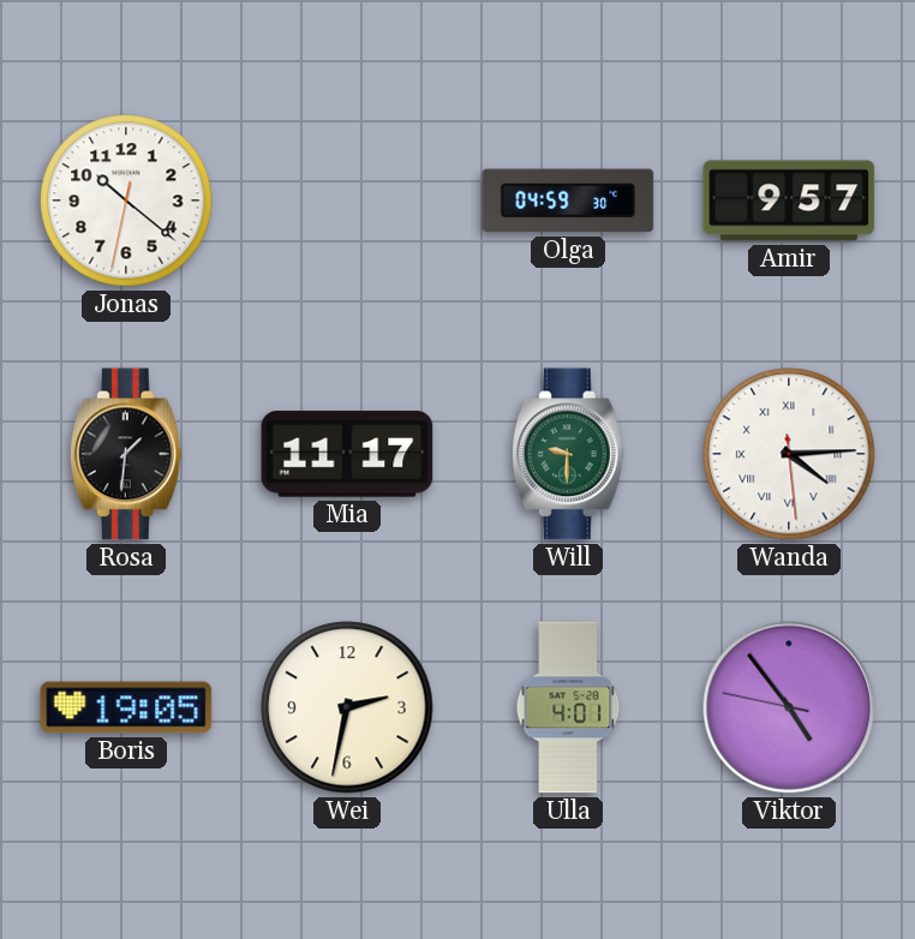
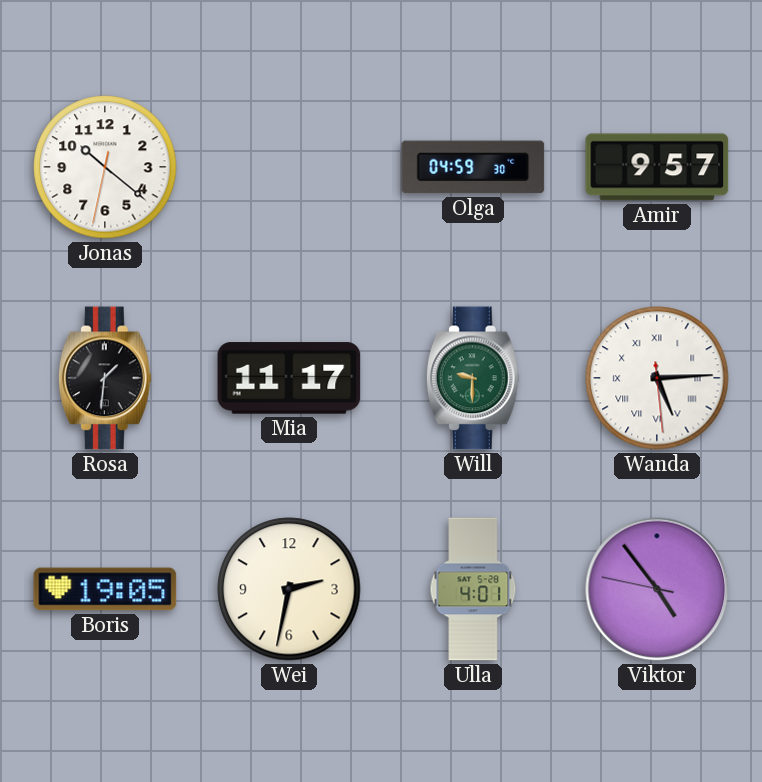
Wanda: 4:14 -> 5:14 (657, 378)
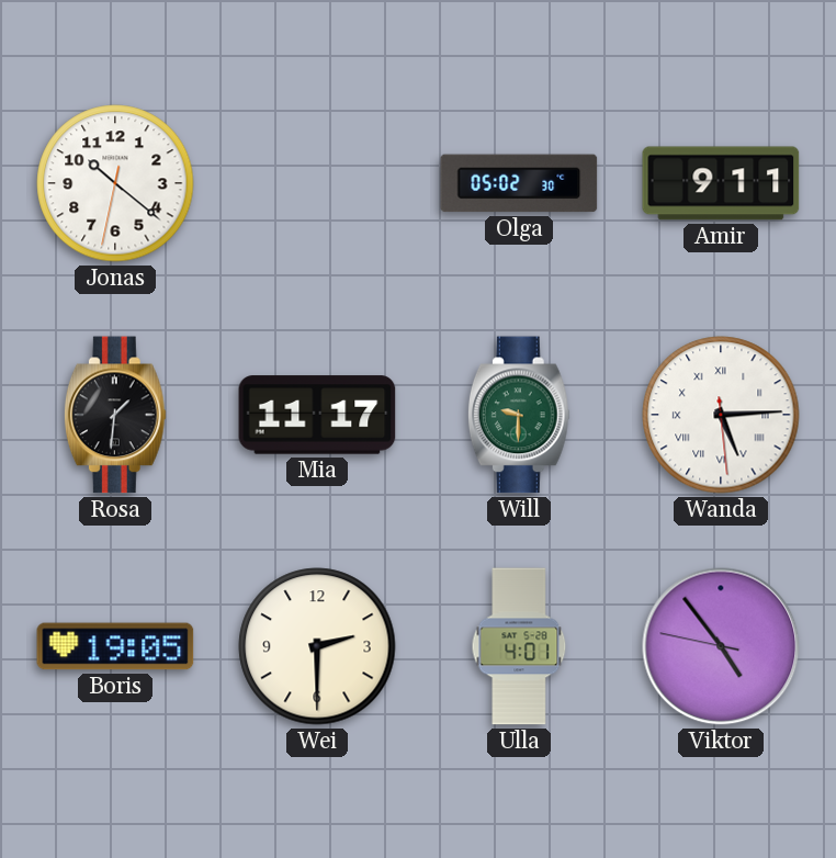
Olga: 04:59 -> 05:02 (519, 183)
Amir: 9:57 -> 9:11 (721, 183)
Wei: 2:32 -> 2:30 (317, 646)
